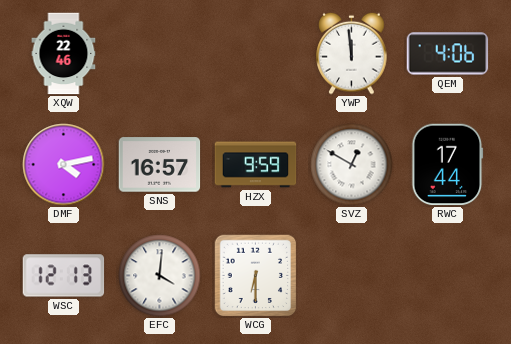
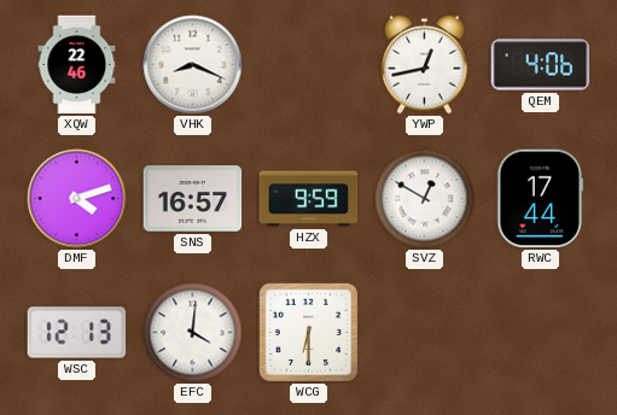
VHK: none -> 8:19 (193, 65)
YWP: 11:59 -> 12:43 (425, 64)
DMF: 4:13 -> 4:12 (77, 199)
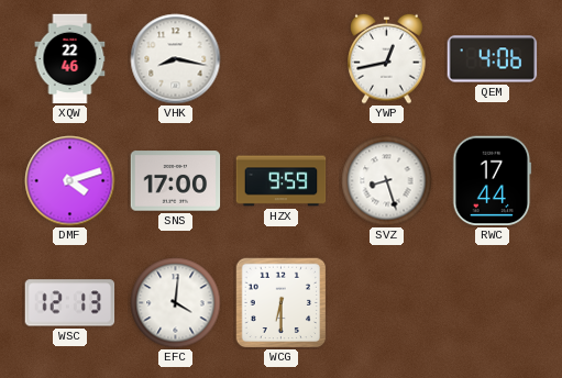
VHK: 8:19 -> 8:17 (176, 59)
SNS: 16:57 -> 17:00 (176, 181)
SVZ: 12:50 -> 8:27 (387, 181)
